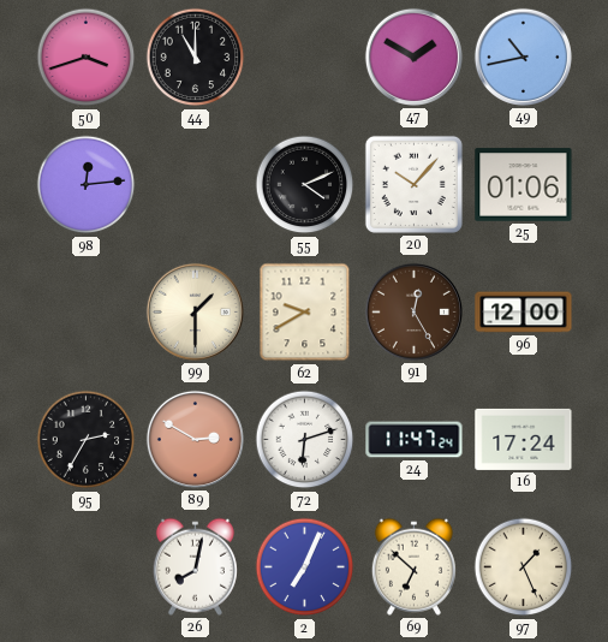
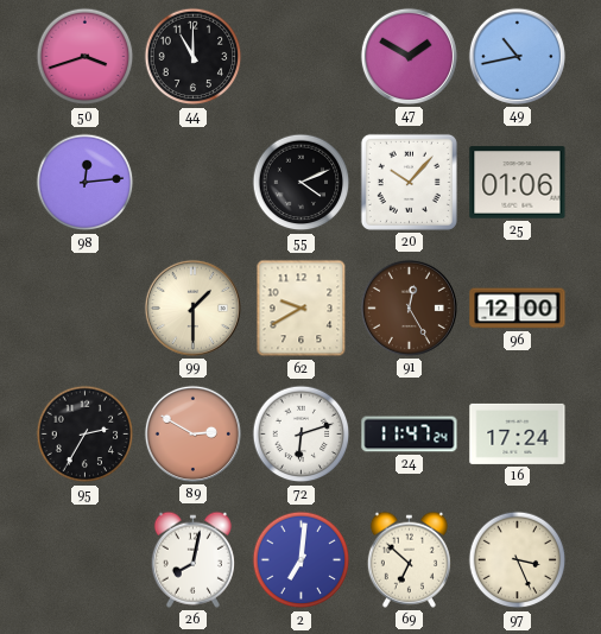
2: 7:04 -> 7:01 (302, 560)
97: 1:26 -> 3:26 (518, 560)
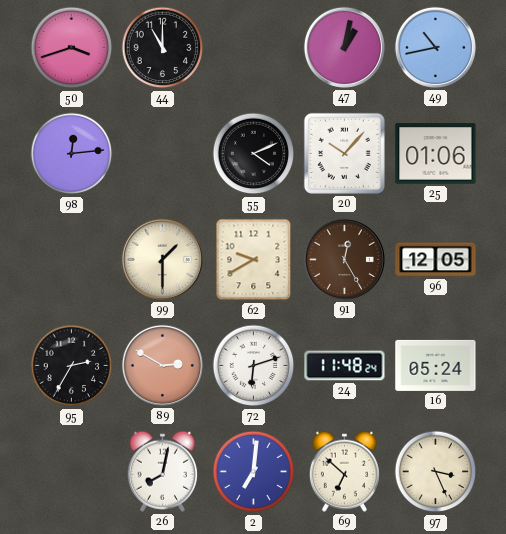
47: 1:50 -> 1:02 (344, 47)
96: 12:00 -> 12:05 (436, 260)
24: 11:47 -> 11:48 (345, 366)
16: 17:24 -> 05:24 (436, 365)
